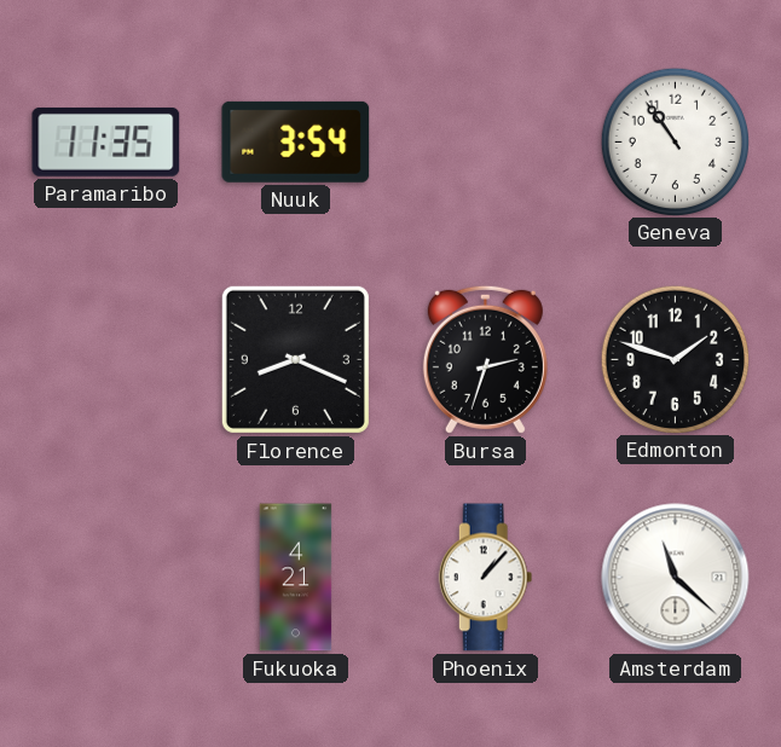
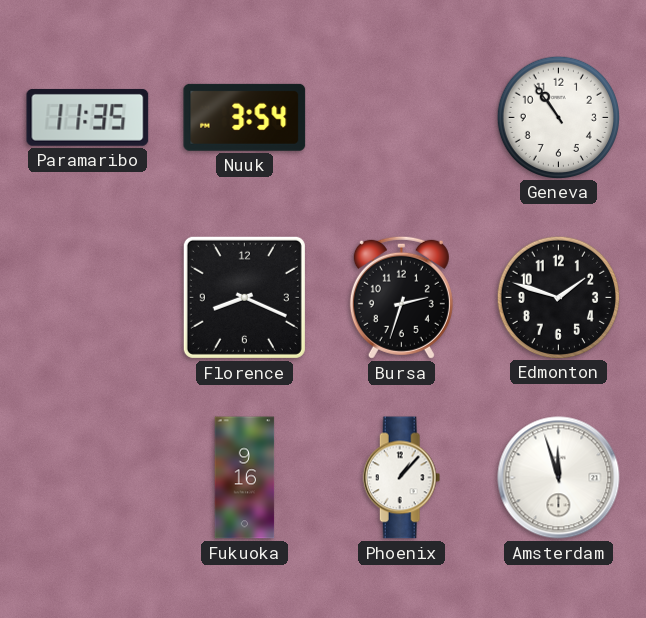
Fukuoka: 4:21 -> 9:16 (245, 478)
Amsterdam: 11:22 -> 11:57 (559, 478)
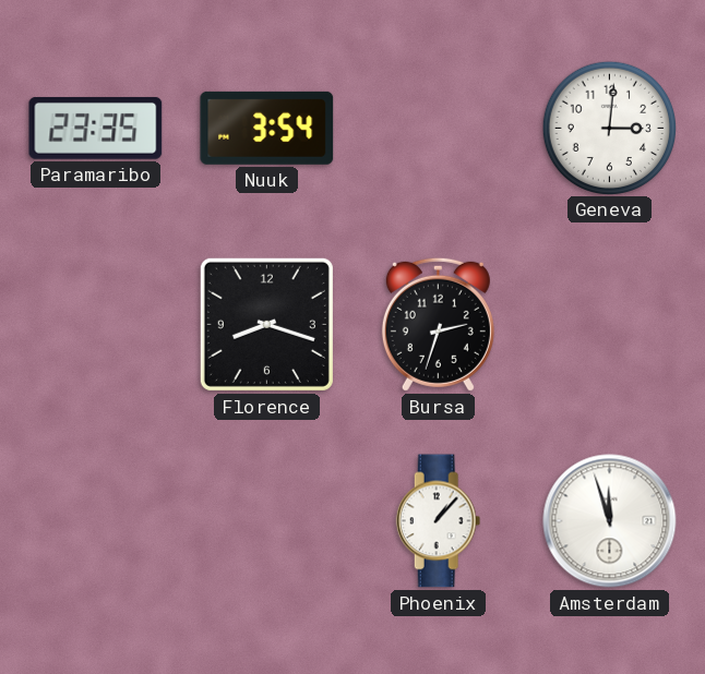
Paramaribo: 11:35 -> 23:35 (96, 128)
Geneva: 10:54 -> 3:01 (609, 128)
Florence: 8:19 -> 8:18 (266, 324)
Edmonton: 1:48 -> none (558, 297)
Fukuoka: 9:16 -> none (245, 478)
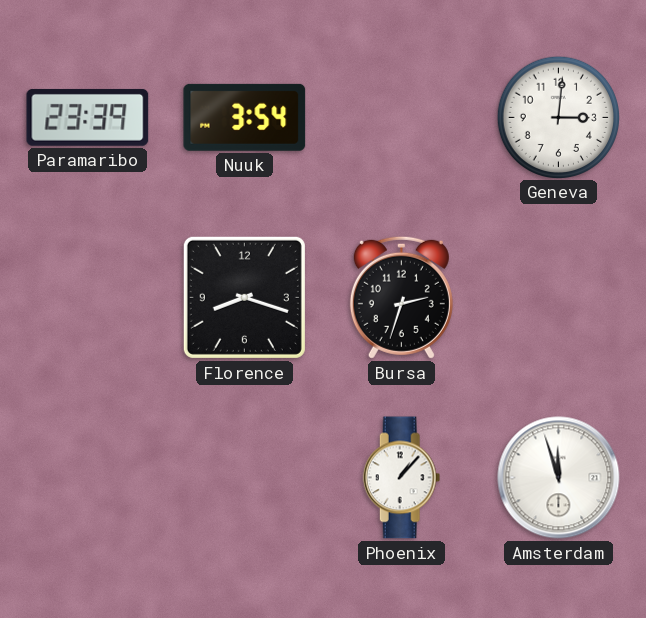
Paramaribo: 23:35 -> 23:39 (88, 117)
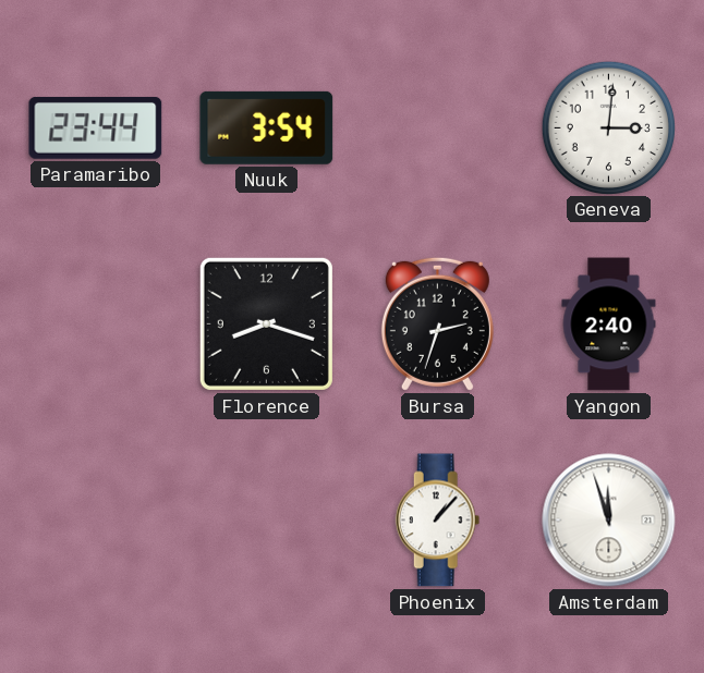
Paramaribo: 23:39 -> 23:44 (96, 127)
Yangon: none -> 2:40 (609, 325)
